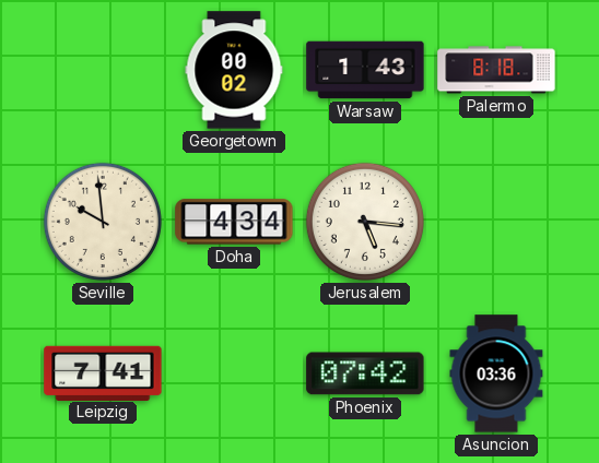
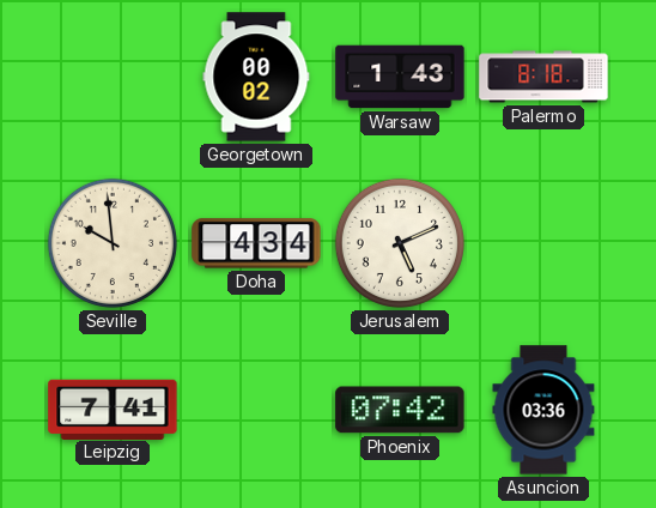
Jerusalem: 5:16 -> 5:11 (400, 243)
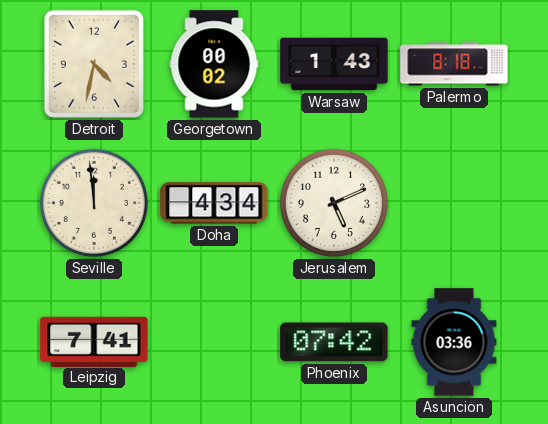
Detroit: none -> 4:32 (94, 64)
Seville: 9:59 -> 11:59 (94, 203)
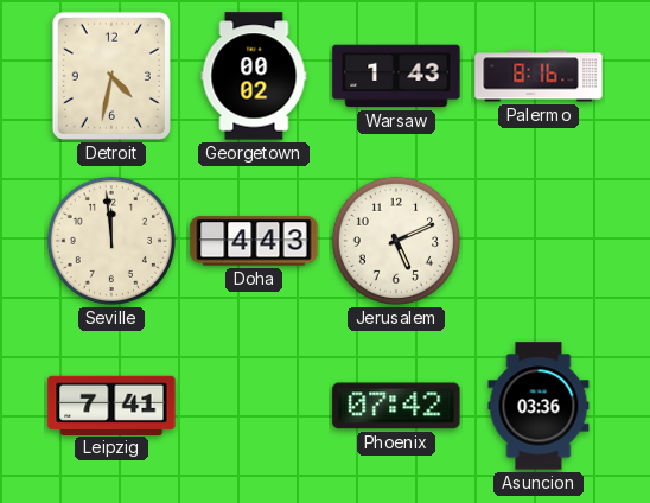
Palermo: 8:18 -> 8:16 (539, 76)
Doha: 4:34 -> 4:43 (254, 241)
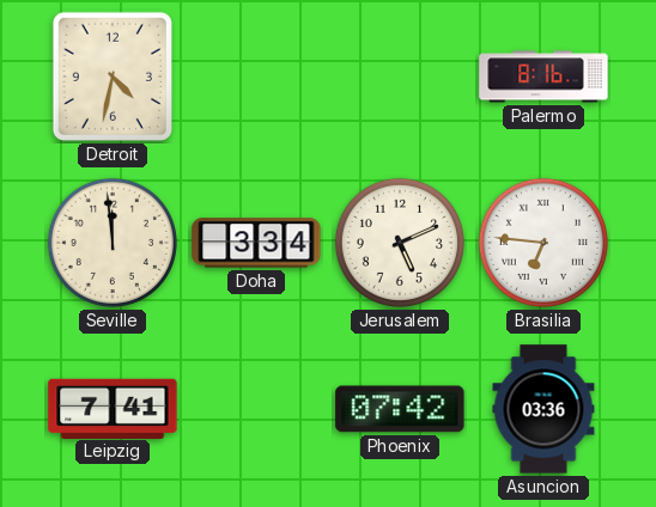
Georgetown: 00:02 -> none (254, 76)
Warsaw: 1:43 -> none (396, 76)
Doha: 4:43 -> 3:34 (256, 243)
Brasilia: none -> 6:46 (543, 243)
